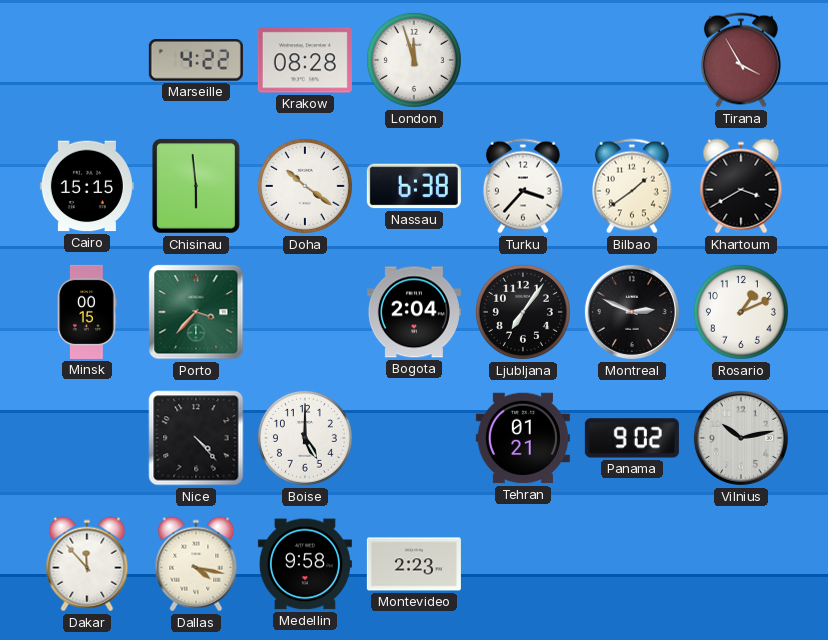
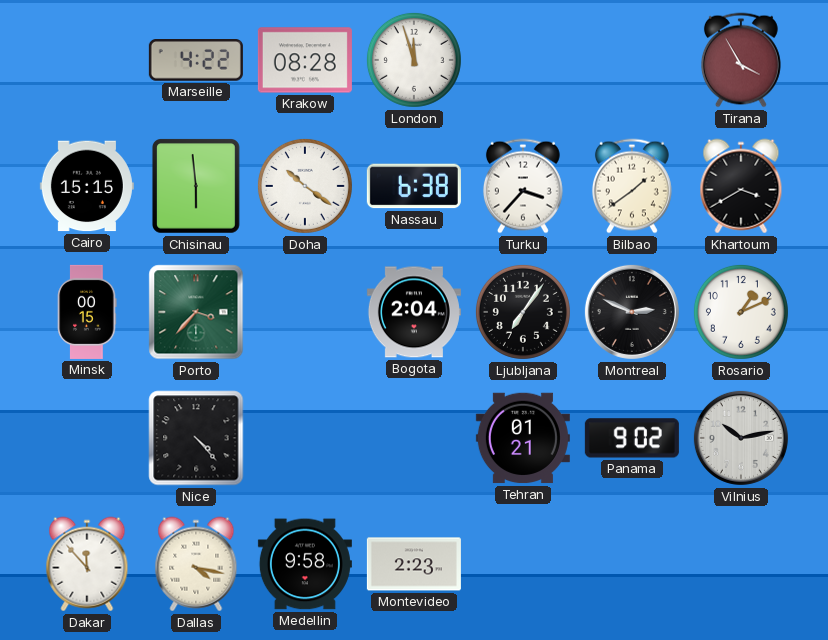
Boise: 5:00 -> none (305, 438)
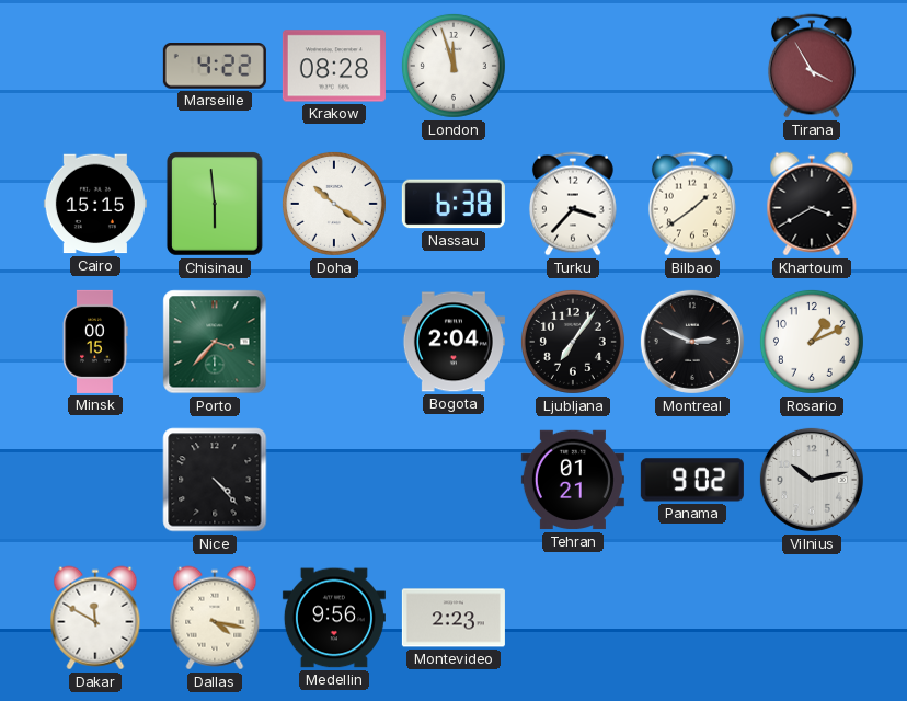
Dakar: 11:53 -> 11:50 (95, 618)
Medellin: 9:58 -> 9:56 (334, 618)
